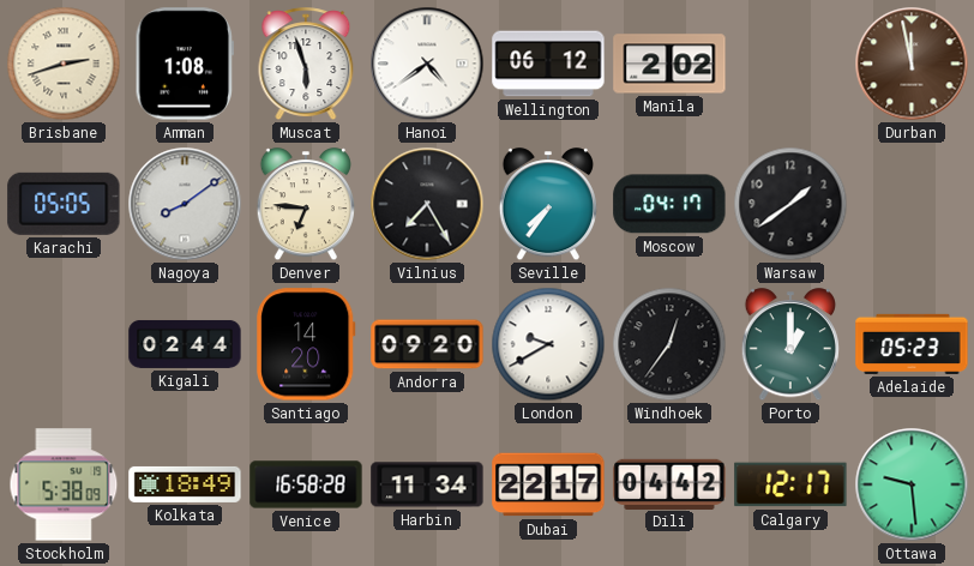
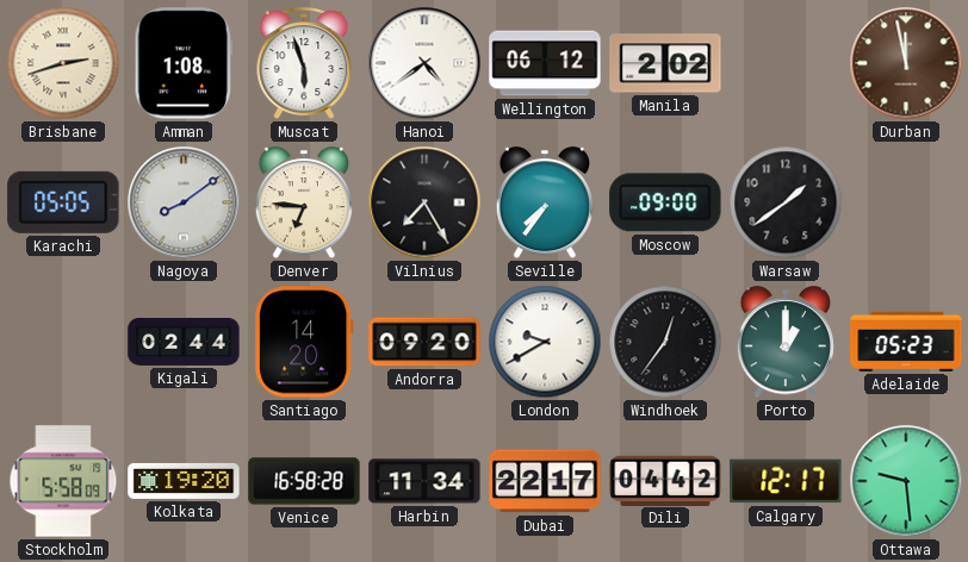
Moscow: 04:17 -> 09:00 (665, 202)
Stockholm: 5:38 -> 5:58 (63, 481)
Kolkata: 18:49 -> 19:20 (184, 481)
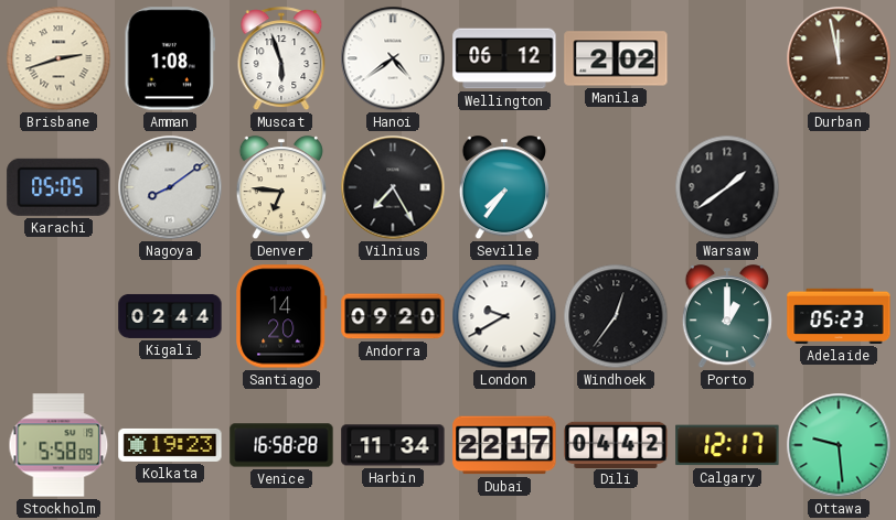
Moscow: 09:00 -> none (665, 202)
Kolkata: 19:20 -> 19:23 (170, 445)
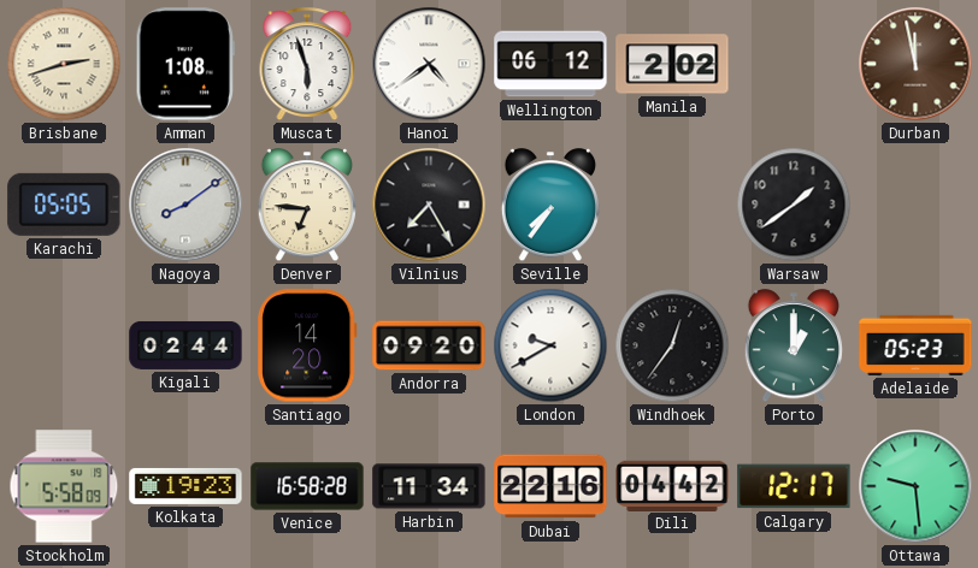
Dubai: 22:17 -> 22:16 (550, 486)
